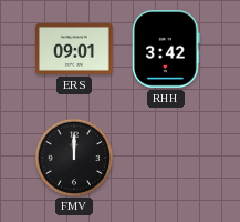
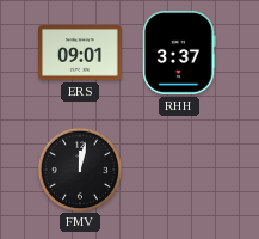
RHH: 3:42 -> 3:37 (180, 54)
FMV: 12:00 -> 12:02 (79, 168)
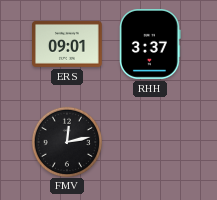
FMV: 12:02 -> 12:13 (66, 141)
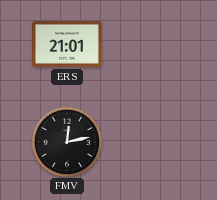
ERS: 09:01 -> 21:01 (67, 44)
RHH: 3:37 -> none (151, 45)
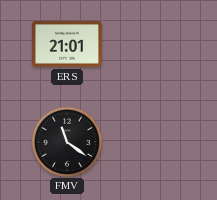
FMV: 12:13 -> 11:21 (66, 141)
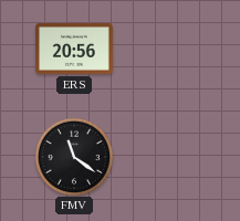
ERS: 21:01 -> 20:56 (74, 49)
